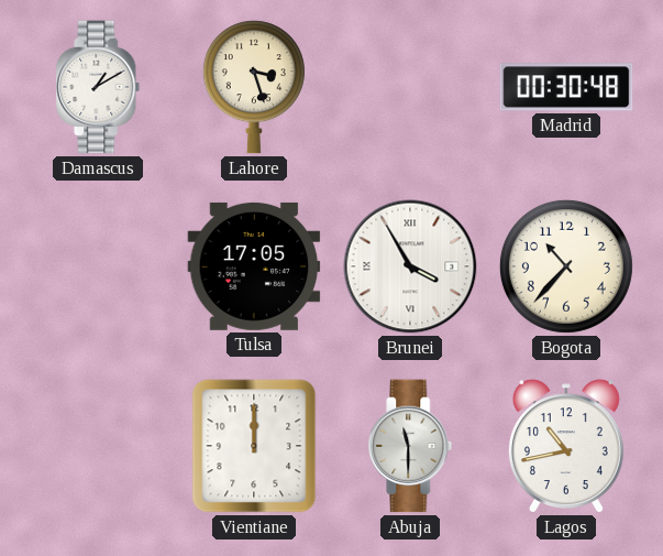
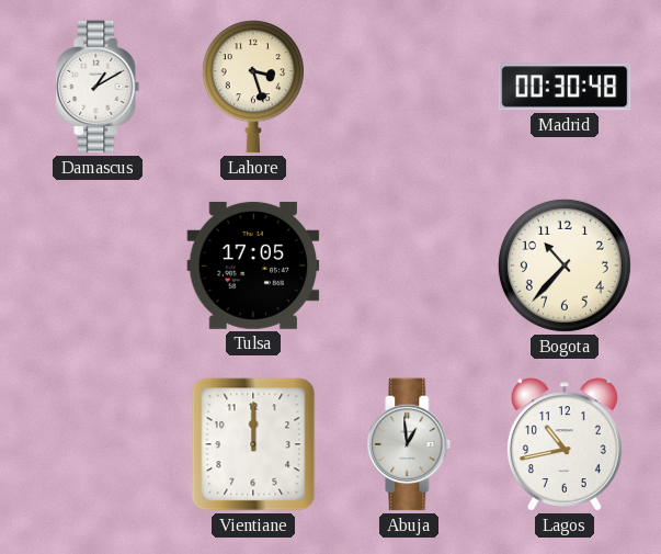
Brunei: 3:55 -> none (410, 266)
Abuja: 11:30 -> 12:59 (409, 444)
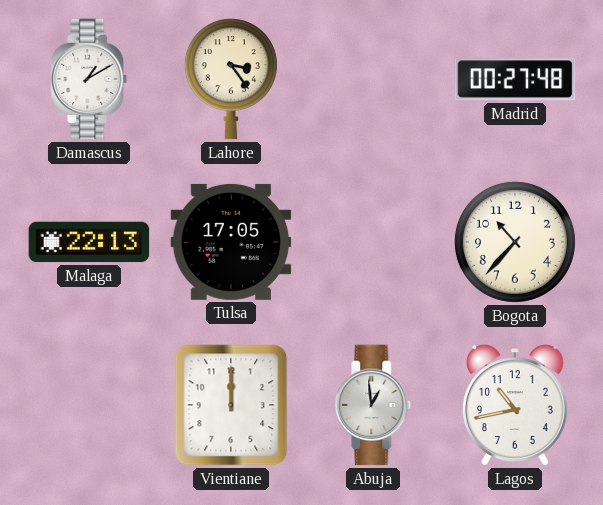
Lahore: 3:27 -> 3:24 (231, 79)
Madrid: 00:30 -> 00:27 (515, 79)
Malaga: none -> 22:13 (89, 242)
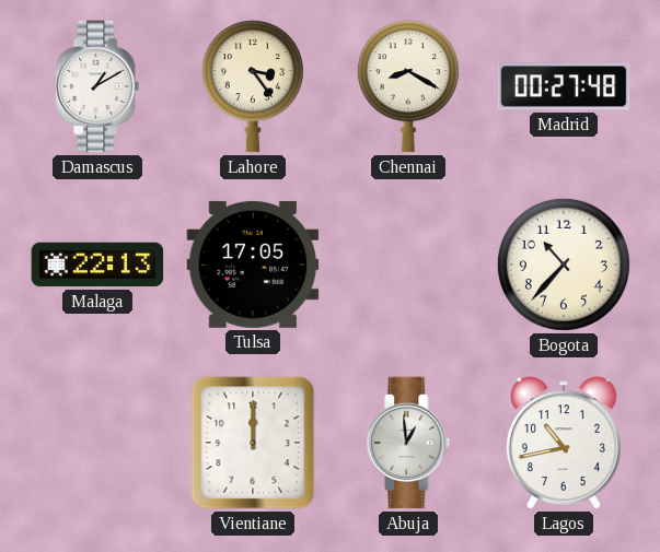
Chennai: none -> 8:20 (408, 86)
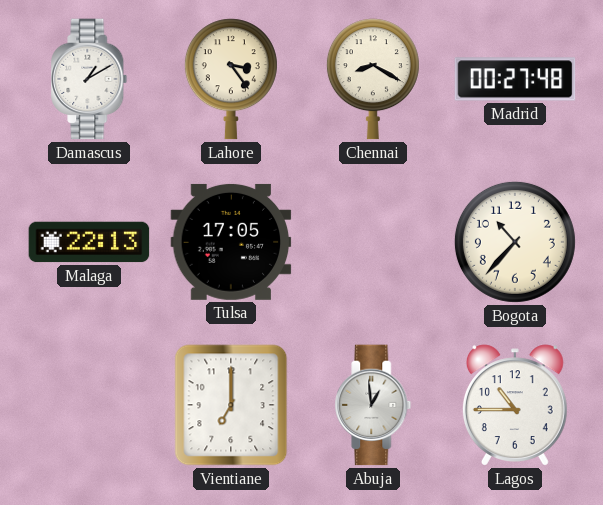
Vientiane: 12:00 -> 7:00 (231, 405)
Lagos: 10:43 -> 10:45 (515, 405)
